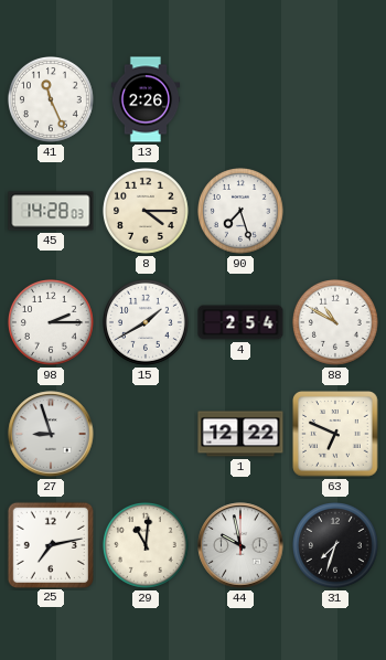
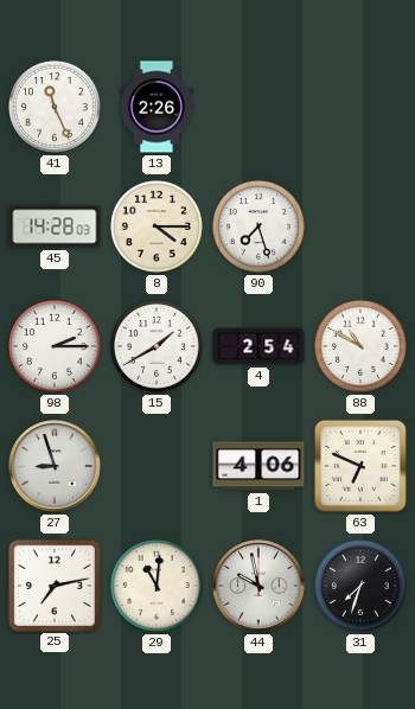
1: 12:22 -> 4:06 (258, 466)
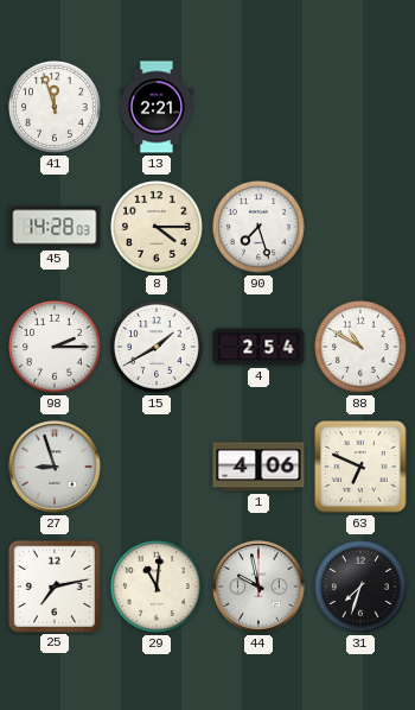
41: 11:26 -> 11:57 (56, 108)
13: 2:26 -> 2:21 (157, 107)
